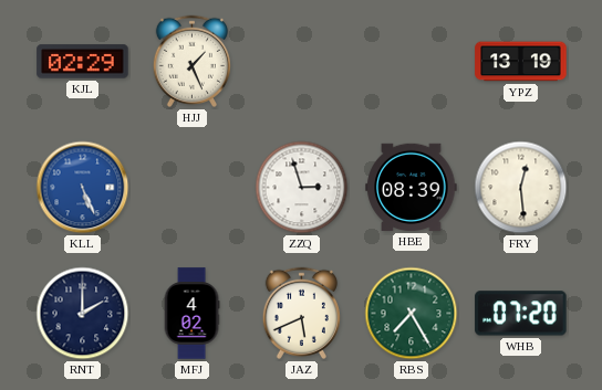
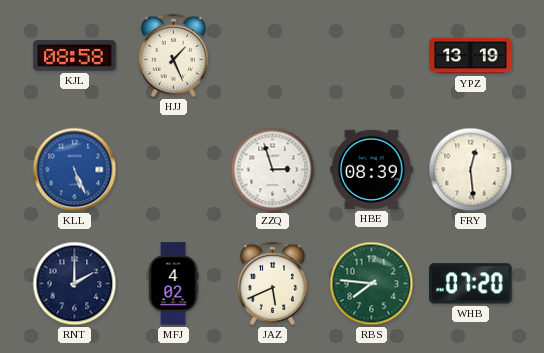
KJL: 02:29 -> 08:58 (75, 56)
RBS: 7:25 -> 7:46 (372, 284)
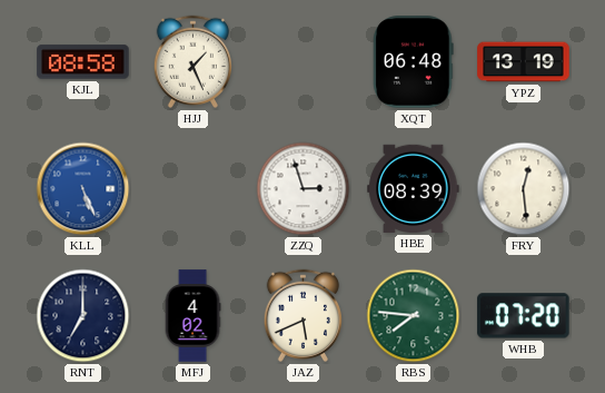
XQT: none -> 06:48 (414, 62)
RNT: 2:00 -> 7:00 (83, 316)
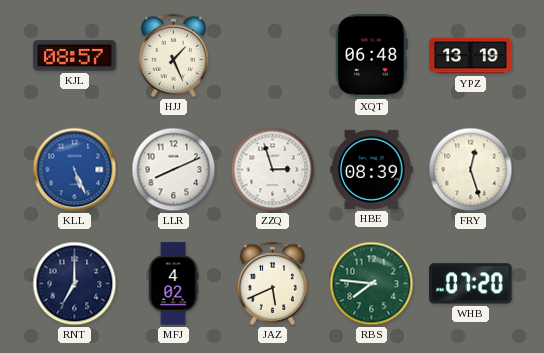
KJL: 08:58 -> 08:57 (75, 56)
LLR: none -> 8:11 (174, 170)
FRY: 12:29 -> 12:27 (471, 170)
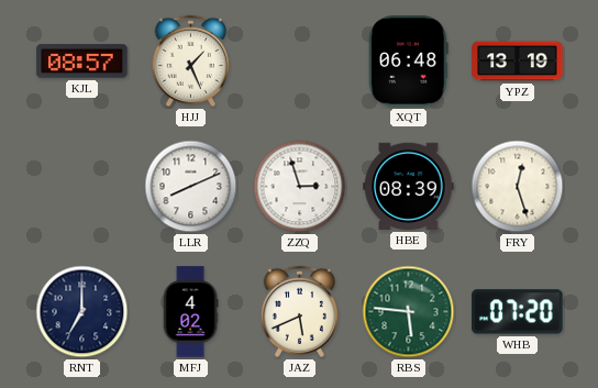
KLL: 5:26 -> none (75, 170)
RBS: 7:46 -> 5:46 (409, 312)
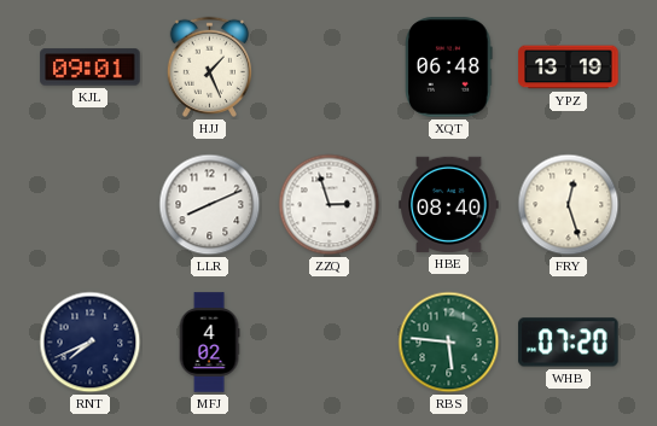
KJL: 08:57 -> 09:01 (91, 68)
HBE: 08:39 -> 08:40 (449, 204)
RNT: 7:00 -> 7:41 (91, 343)
JAZ: 5:41 -> none (299, 311)
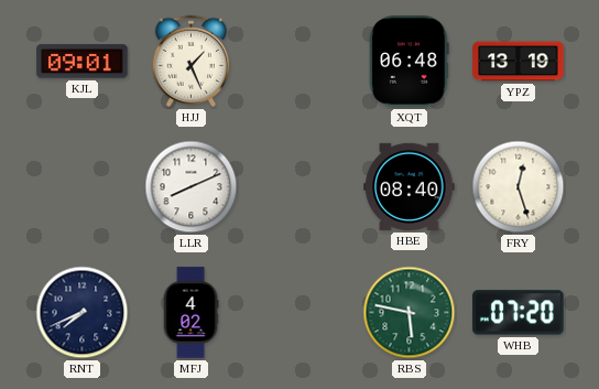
ZZQ: 2:57 -> none (330, 205)
RBS: 5:46 -> 5:47 (410, 313)
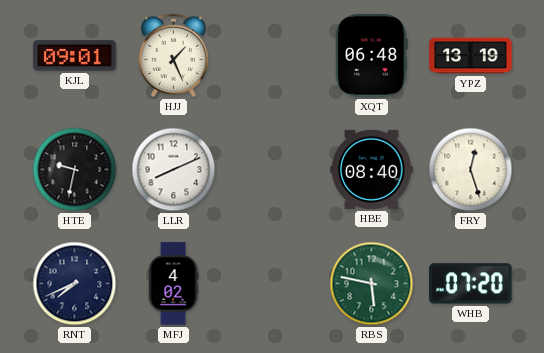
HTE: none -> 9:32 (75, 170)
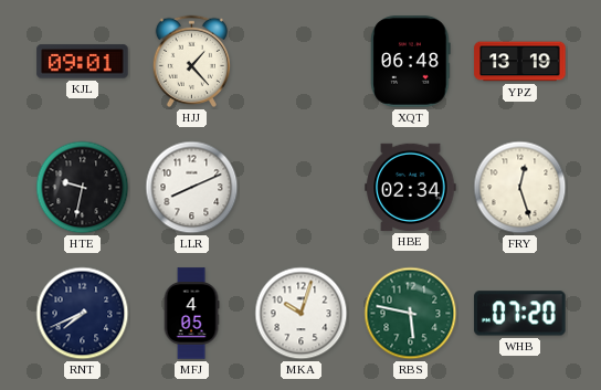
HJJ: 1:26 -> 1:23 (191, 61)
HBE: 08:40 -> 02:34 (411, 187)
MFJ: 4:02 -> 4:05 (191, 314)
MKA: none -> 10:03 (302, 314)
